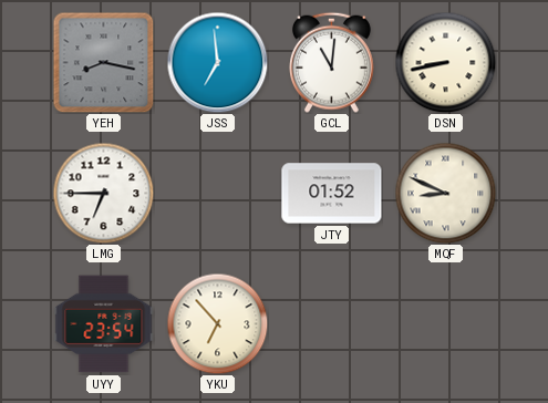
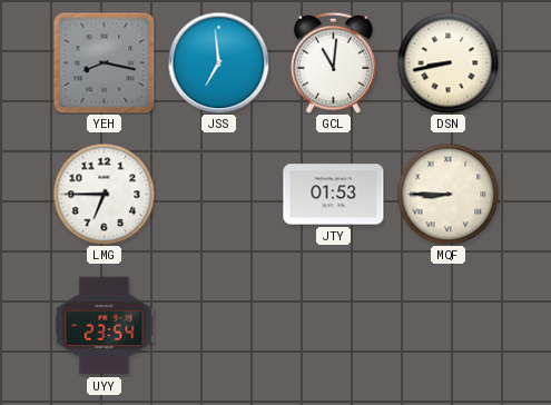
JTY: 01:52 -> 01:53 (334, 195)
MQF: 8:49 -> 8:45 (447, 194)
YKU: 6:53 -> none (217, 323)
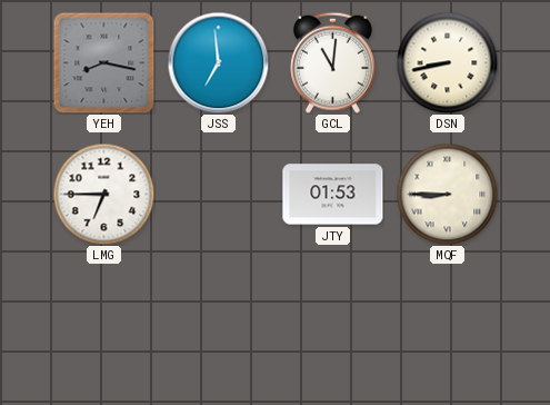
UYY: 23:54 -> none (105, 326)
